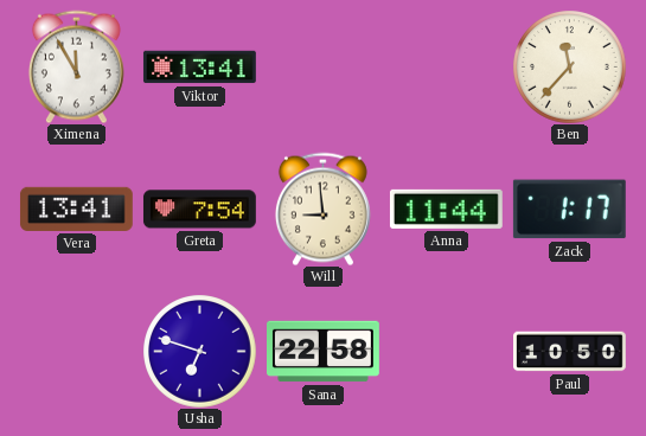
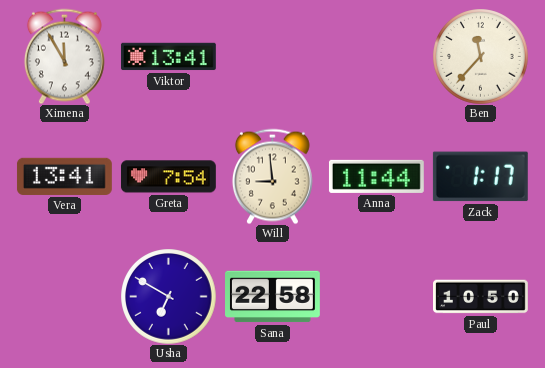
Usha: 6:48 -> 6:50 (168, 296)
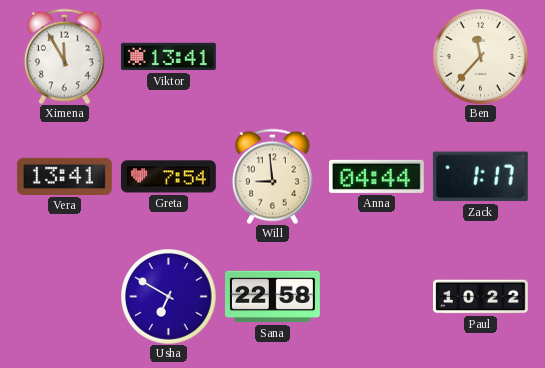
Anna: 11:44 -> 04:44 (376, 176)
Paul: 10:50 -> 10:22 (481, 297)
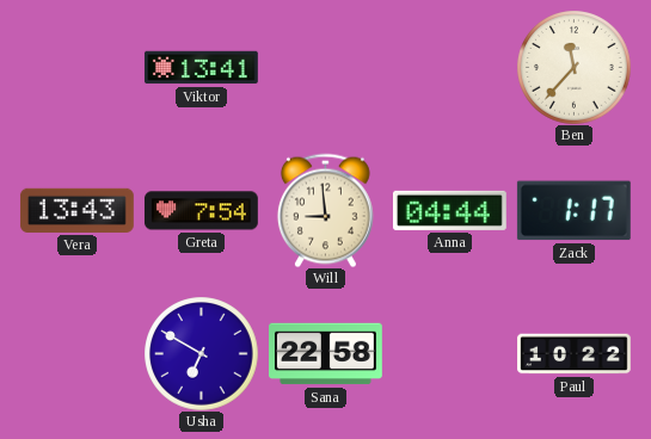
Ximena: 11:55 -> none (64, 56)
Vera: 13:41 -> 13:43 (76, 210)
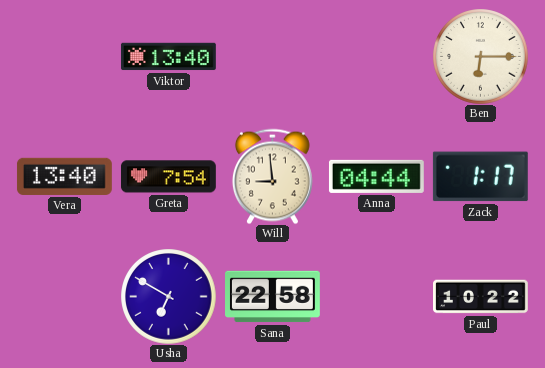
Viktor: 13:41 -> 13:40 (168, 57)
Ben: 11:37 -> 6:15 (480, 56)
Vera: 13:43 -> 13:40 (64, 176)
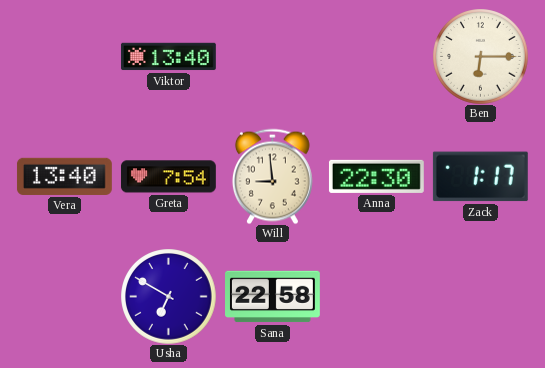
Anna: 04:44 -> 22:30 (376, 176)
Paul: 10:22 -> none (481, 297)
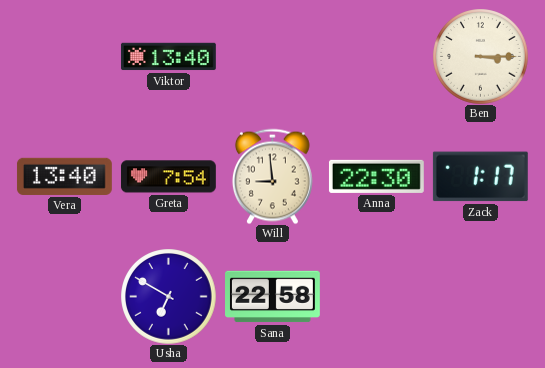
Ben: 6:15 -> 3:15 (480, 56)
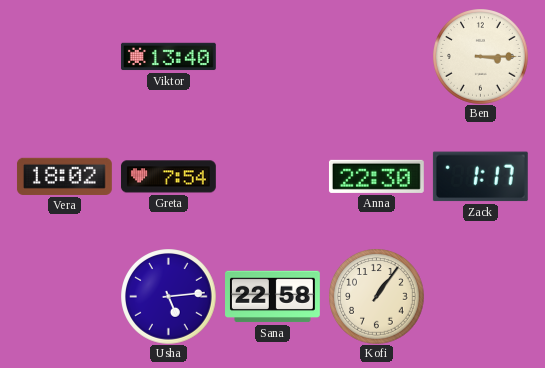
Vera: 13:40 -> 18:02 (64, 176)
Will: 8:59 -> none (272, 176)
Usha: 6:50 -> 5:14 (168, 296)
Kofi: none -> 1:06 (376, 296)
